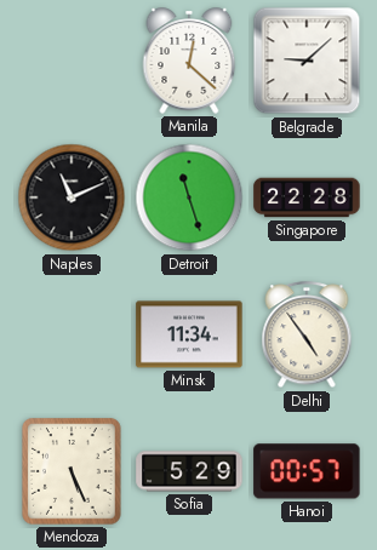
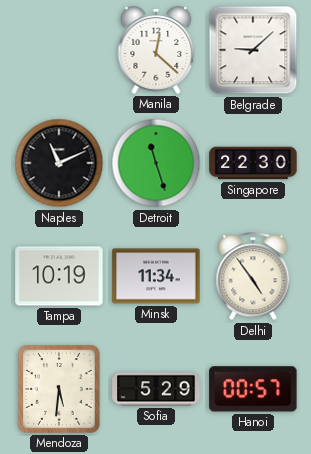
Singapore: 22:28 -> 22:30 (253, 163)
Tampa: none -> 10:19 (59, 276)
Mendoza: 5:26 -> 5:31 (60, 389)
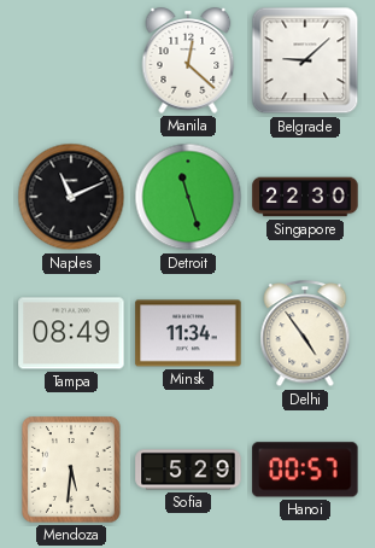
Tampa: 10:19 -> 08:49 (71, 333)
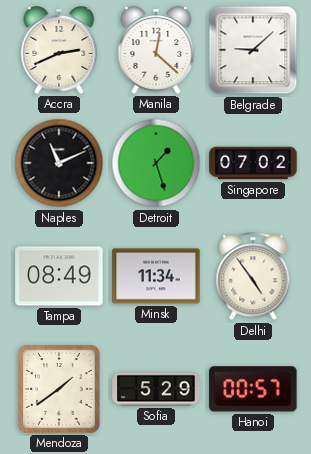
Accra: none -> 2:41 (59, 50)
Detroit: 11:27 -> 1:27 (156, 163)
Singapore: 22:30 -> 07:02 (253, 163)
Mendoza: 5:31 -> 1:39 (60, 389)
